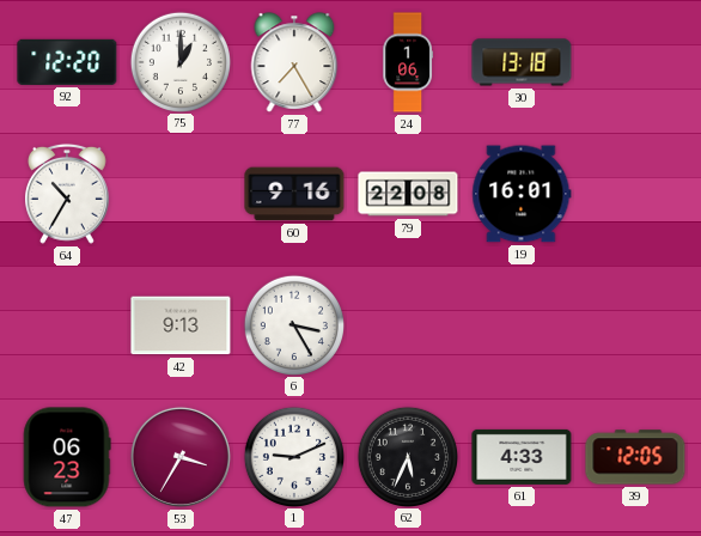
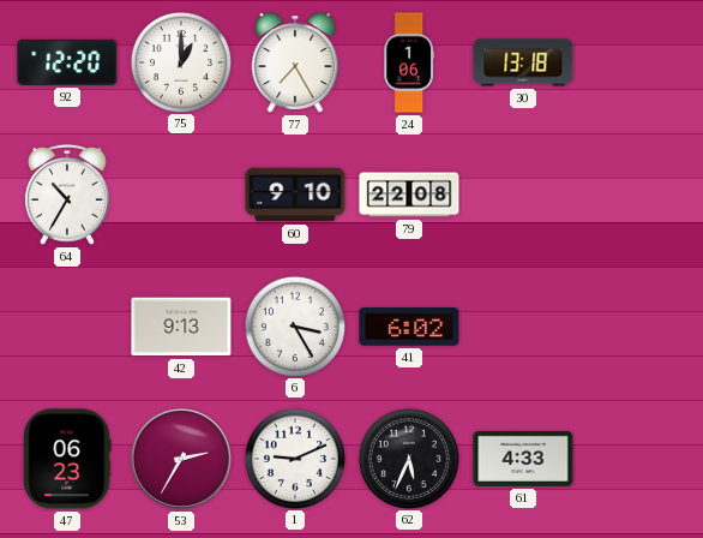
60: 9:16 -> 9:10 (295, 195)
19: 16:01 -> none (522, 194)
41: none -> 6:02 (409, 327)
53: 3:35 -> 2:35 (181, 459)
39: 12:05 -> none (635, 457)
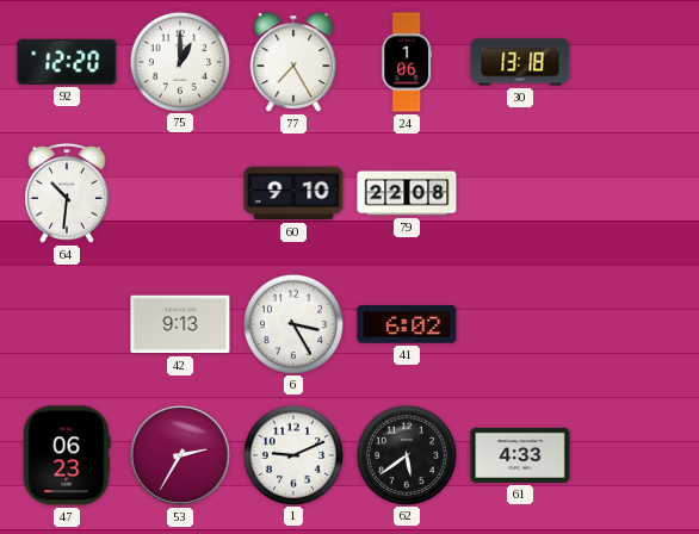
64: 10:35 -> 10:31 (68, 193)
62: 5:34 -> 5:39 (406, 454)
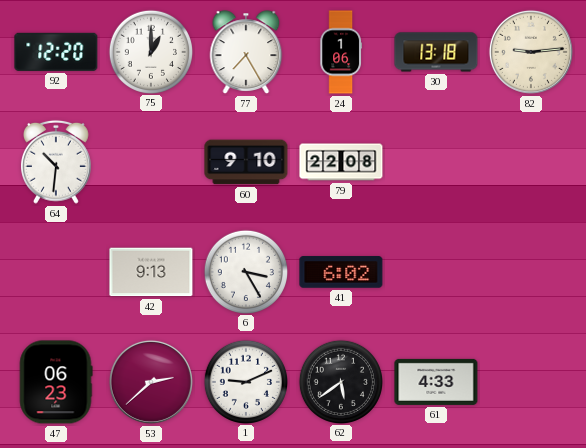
82: none -> 9:14 (531, 52)
53: 2:35 -> 2:38 (151, 382)
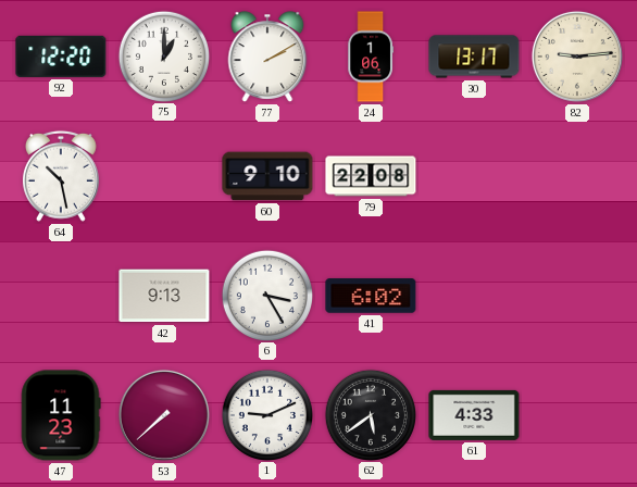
77: 7:25 -> 2:10 (267, 57)
30: 13:18 -> 13:17 (474, 57)
64: 10:31 -> 10:28 (62, 176)
47: 06:23 -> 11:23 (61, 415)
53: 2:38 -> 7:38 (164, 415)
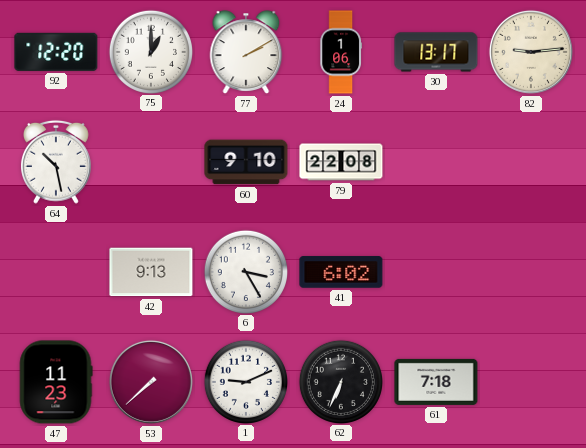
62: 5:39 -> 6:34 (340, 381)
61: 4:33 -> 7:18 (436, 382)
